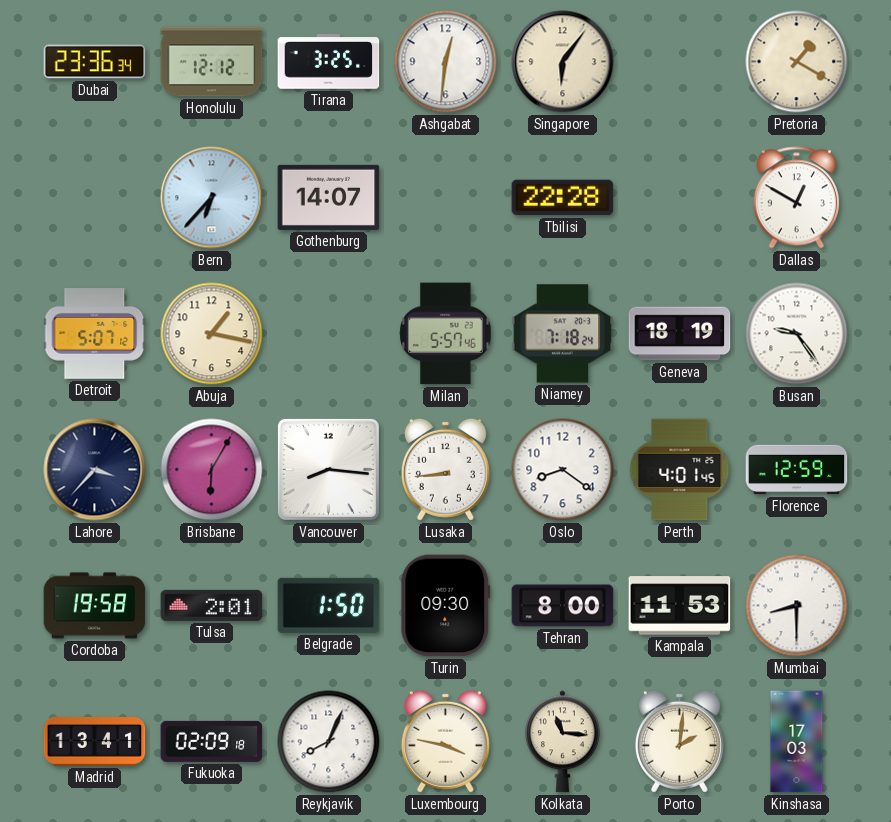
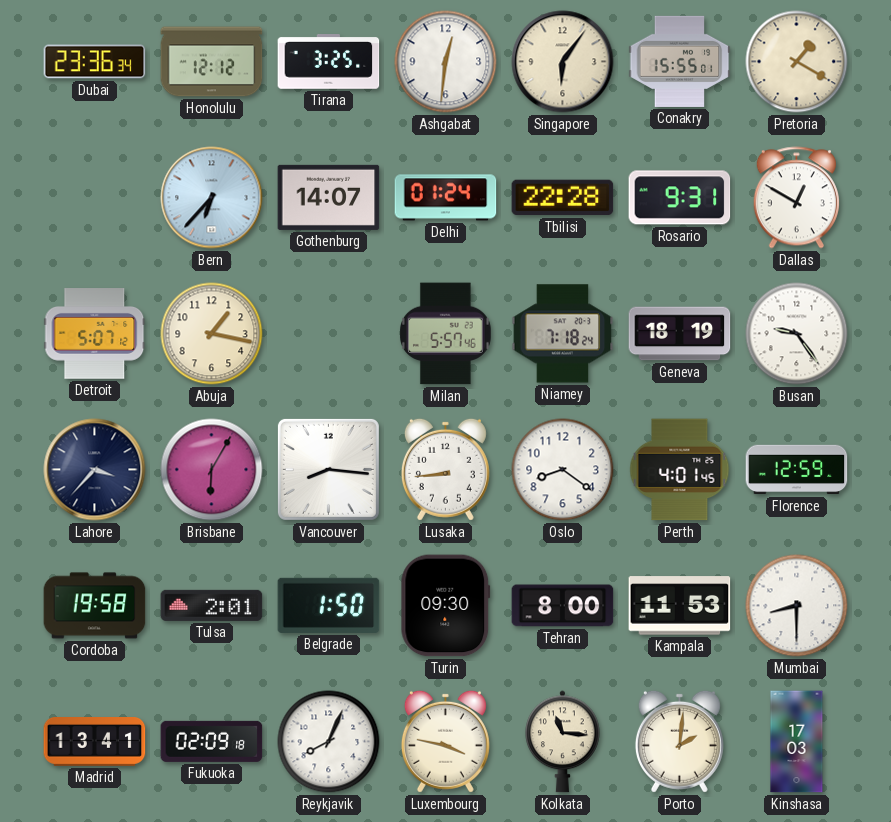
Conakry: none -> 15:55 (680, 61)
Delhi: none -> 01:24 (446, 198)
Rosario: none -> 9:31 (680, 198)
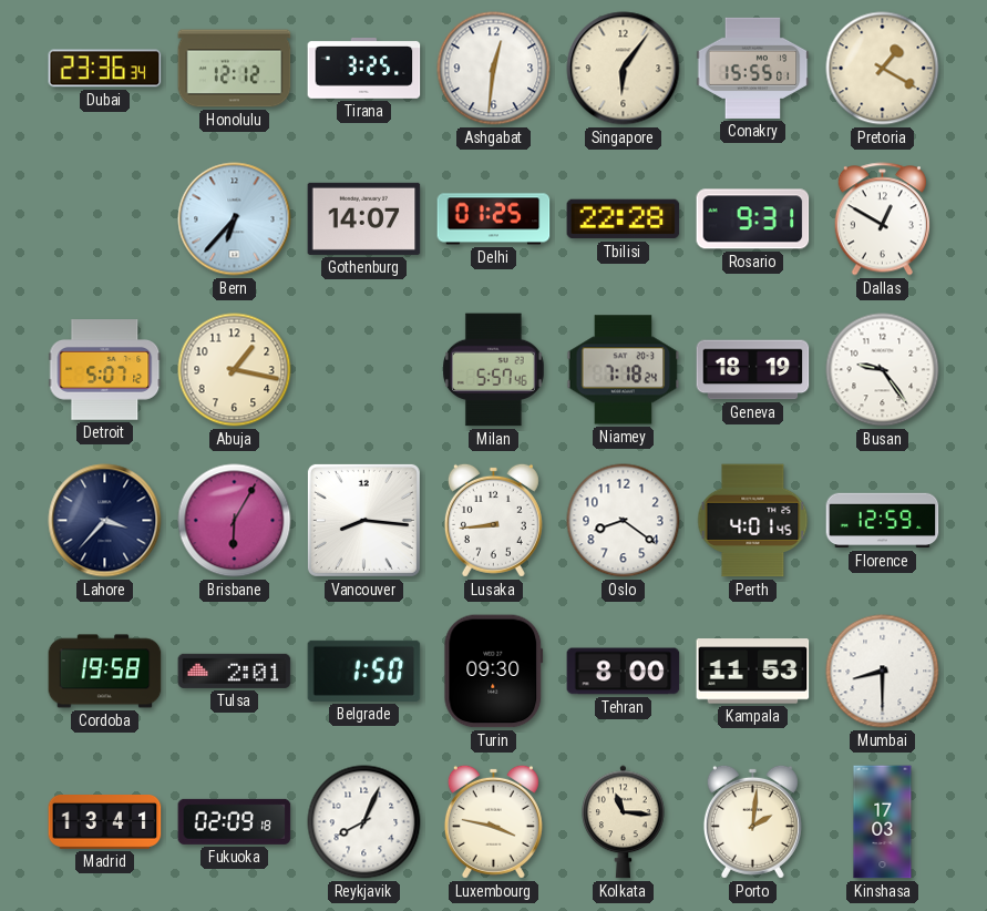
Delhi: 01:24 -> 01:25 (494, 219)
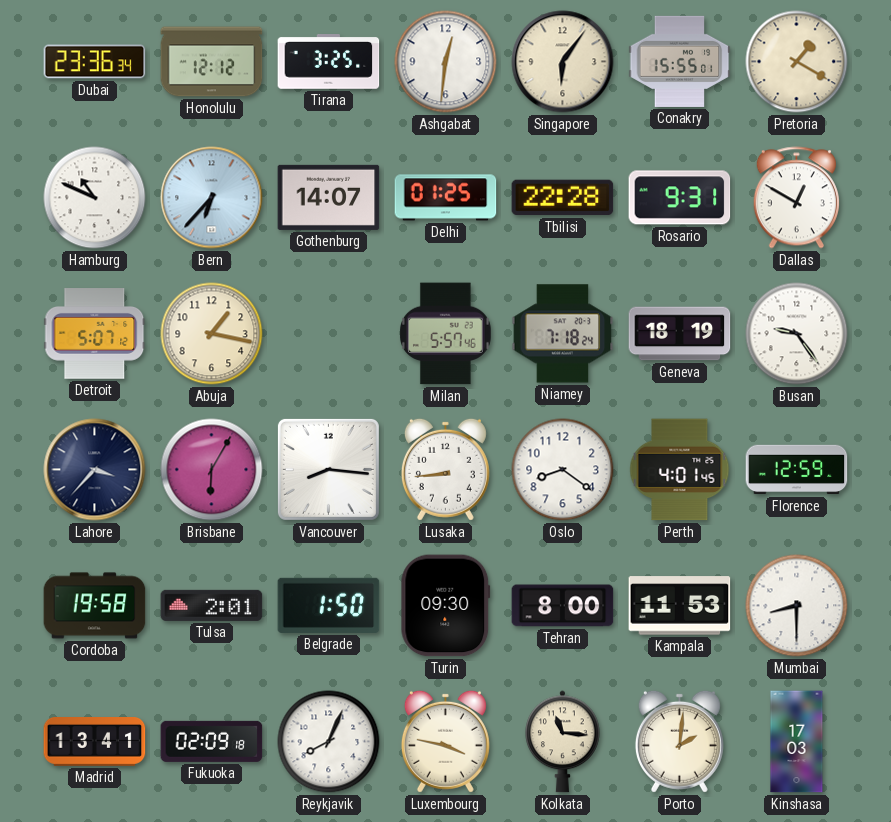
Hamburg: none -> 10:49 (95, 198)
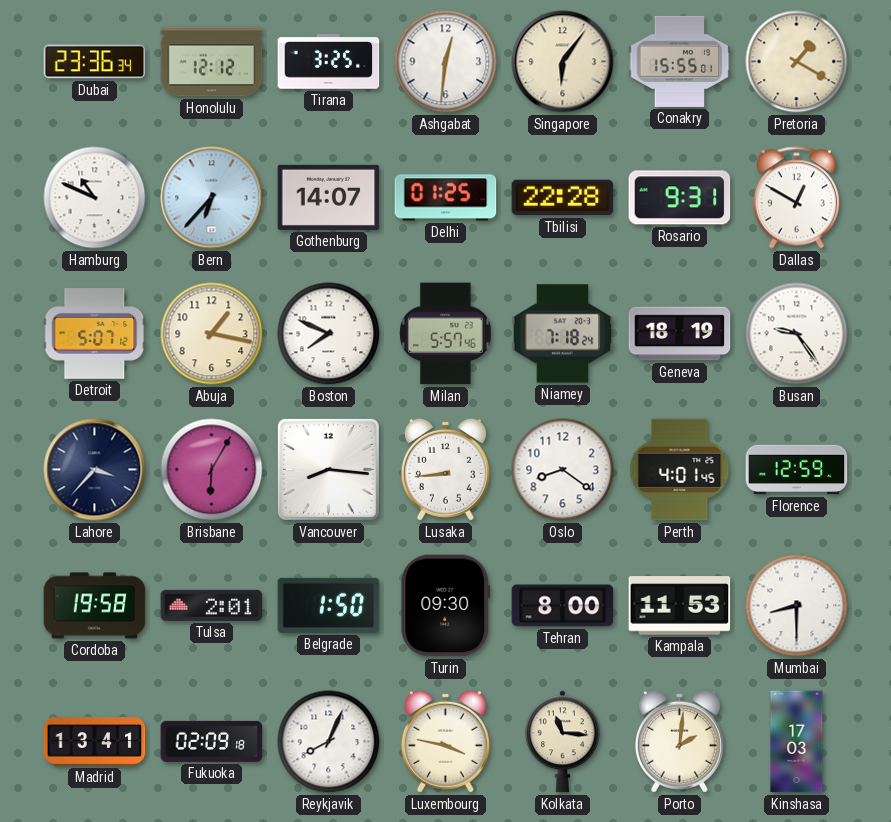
Boston: none -> 7:49 (329, 334)
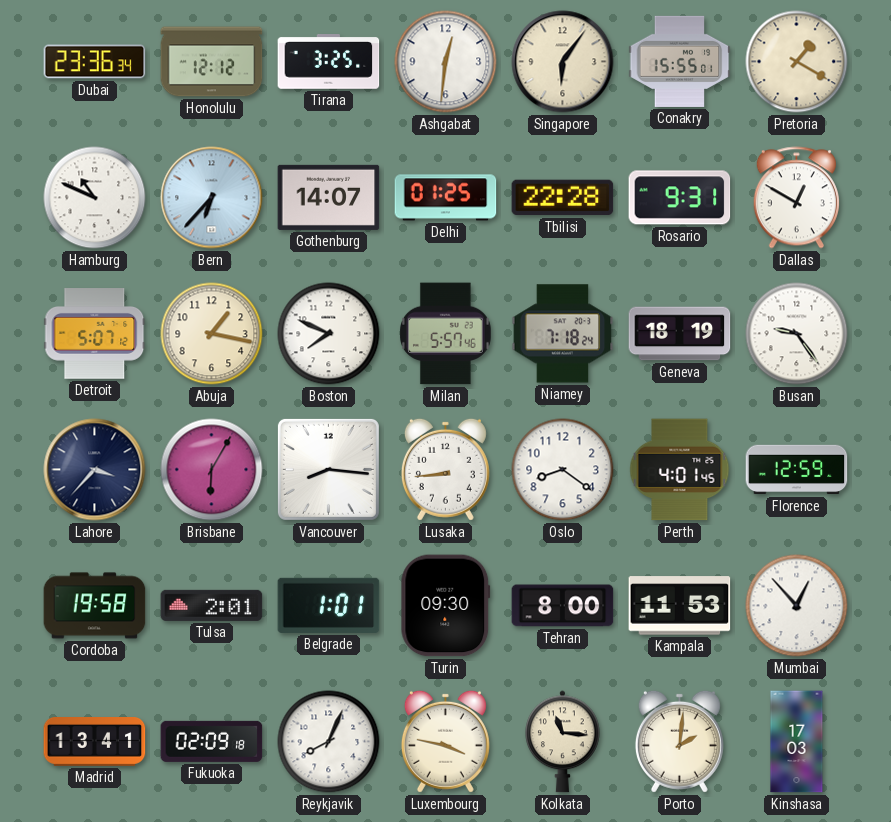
Belgrade: 1:50 -> 1:01 (329, 605)
Mumbai: 8:30 -> 12:53 (797, 606)
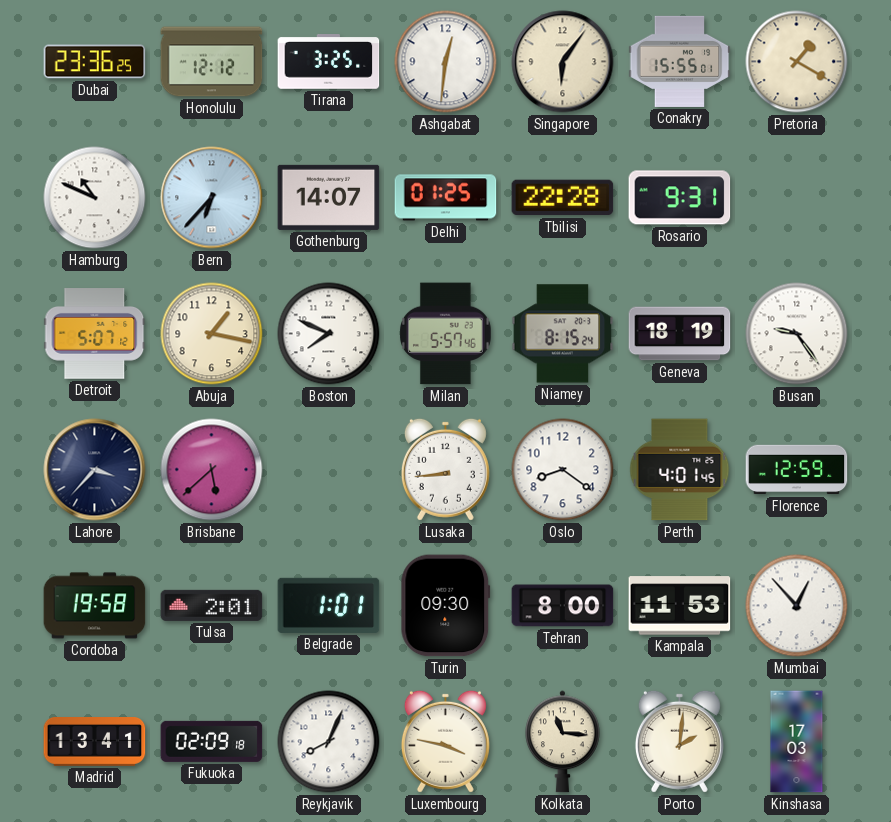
Dubai: 23:36:34 -> 23:36:25 (95, 62)
Dallas: 12:50 -> none (796, 198)
Niamey: 7:18 -> 8:15 (563, 334)
Brisbane: 6:05 -> 5:38 (212, 470)
Vancouver: 8:16 -> none (328, 469)
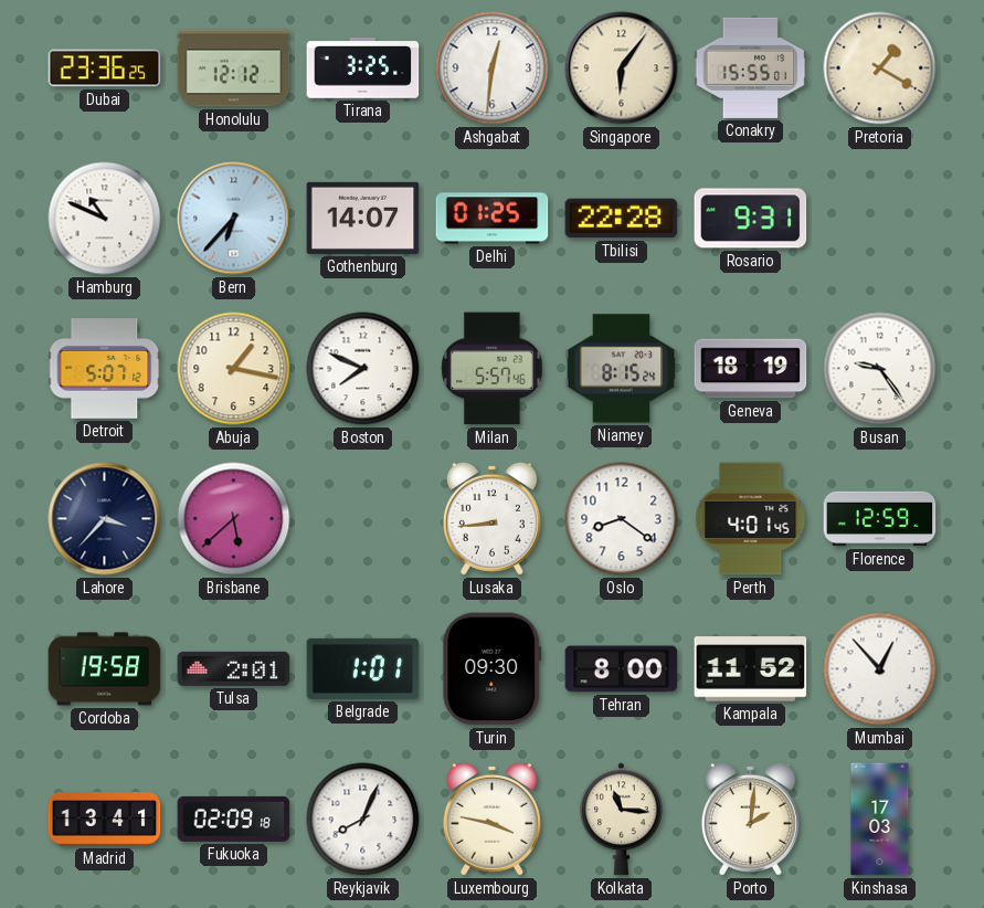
Kampala: 11:53 -> 11:52 (751, 669)
